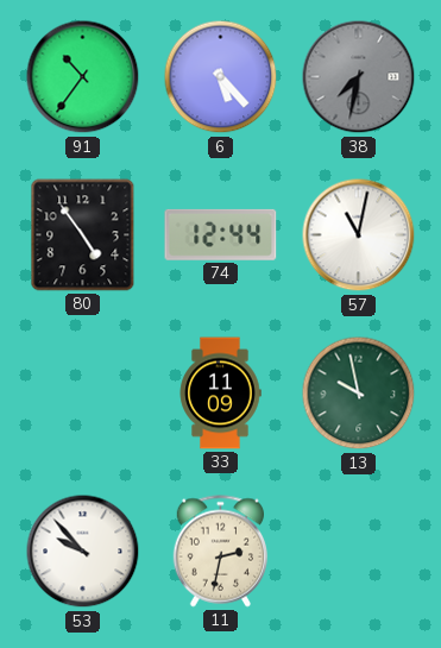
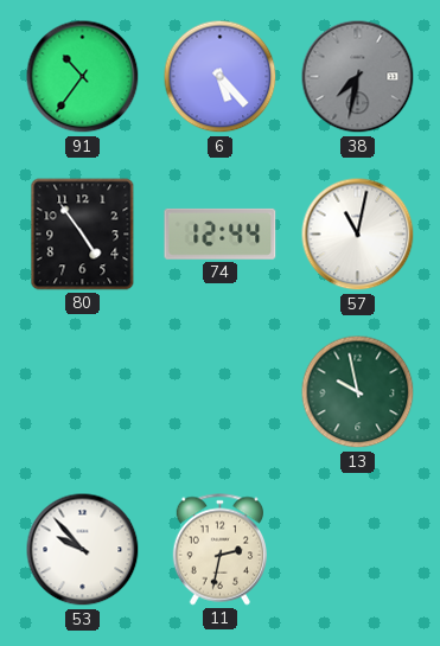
33: 11:09 -> none (220, 394)
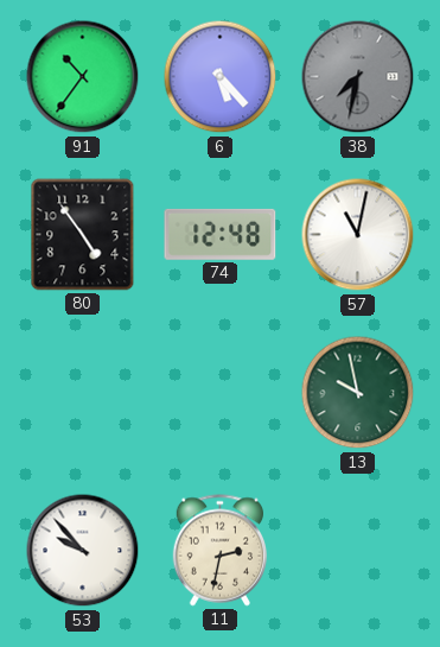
74: 12:44 -> 12:48 (221, 234)
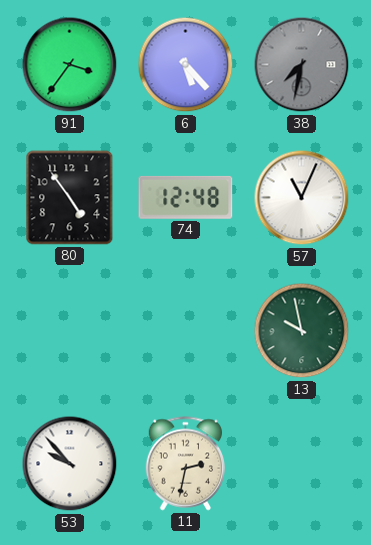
91: 10:36 -> 3:36 (70, 65)
57: 11:02 -> 11:04 (302, 198)
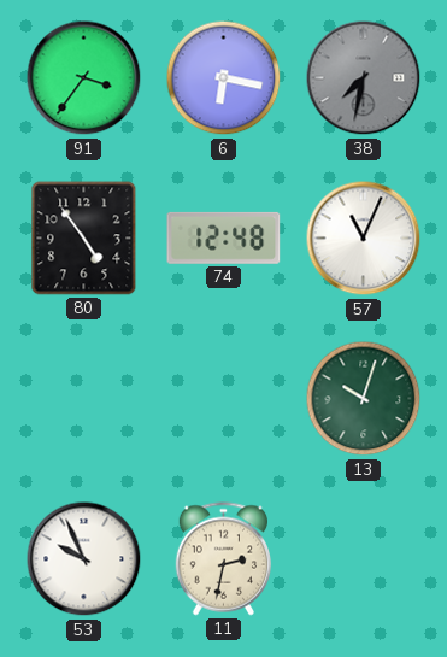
6: 5:23 -> 6:17 (224, 78)
13: 9:58 -> 10:03 (364, 399)
53: 9:53 -> 9:56 (84, 559)
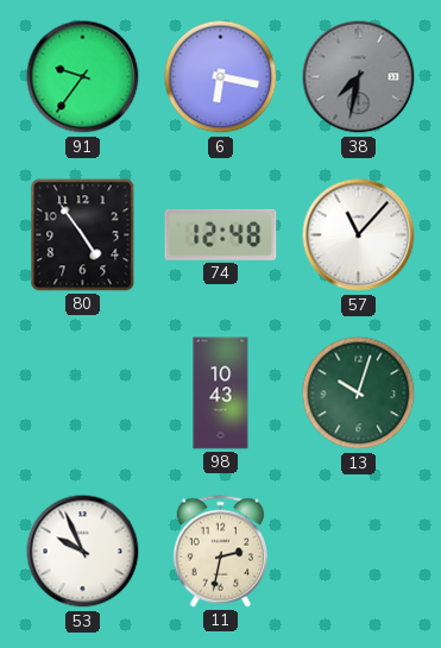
91: 3:36 -> 9:36 (83, 77)
57: 11:04 -> 11:07 (359, 235)
98: none -> 10:43 (221, 394)
